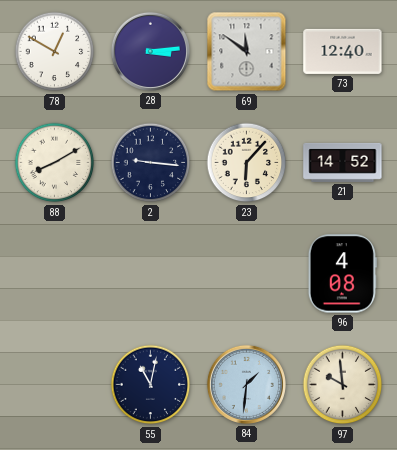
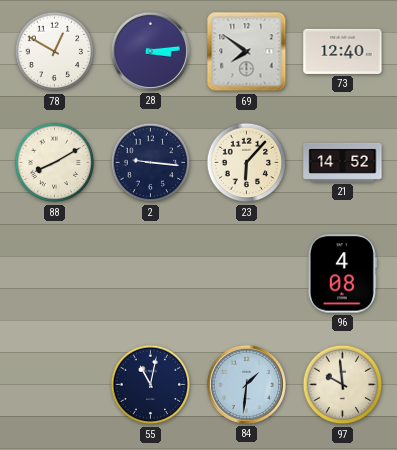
69: 11:51 -> 7:51 (247, 52)
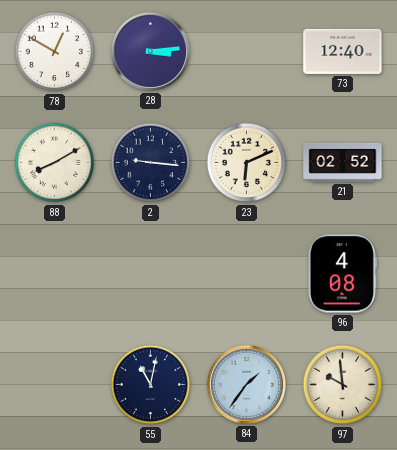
69: 7:51 -> none (247, 52)
23: 6:07 -> 6:11 (247, 163)
21: 14:52 -> 02:52 (343, 162)
84: 1:31 -> 1:36 (246, 384)
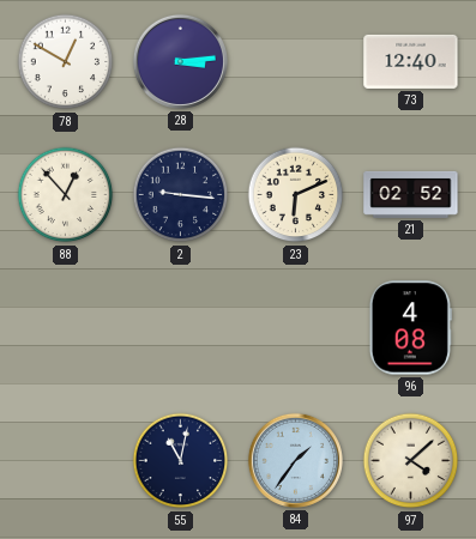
88: 8:10 -> 12:53 (66, 195)
97: 9:59 -> 4:08 (411, 461)
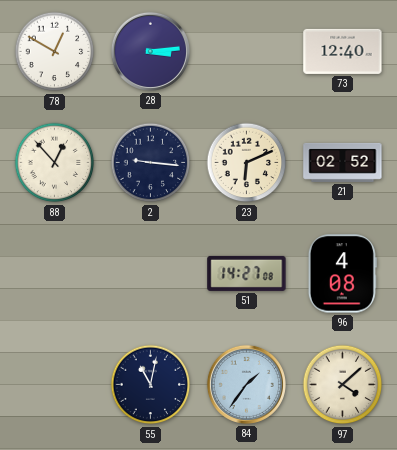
51: none -> 14:27 (247, 273)
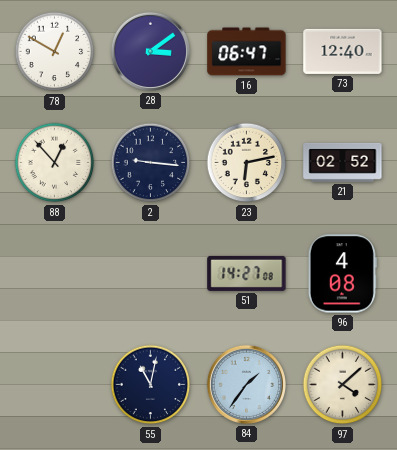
28: 3:14 -> 3:09 (150, 51)
16: none -> 06:47 (247, 52)
23: 6:11 -> 6:13 (247, 163)
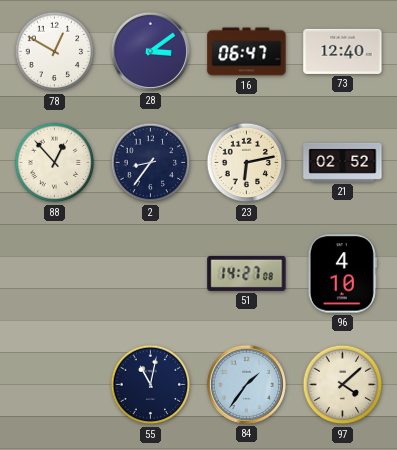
2: 9:16 -> 8:36 (151, 163)
96: 4:08 -> 4:10 (342, 274)
